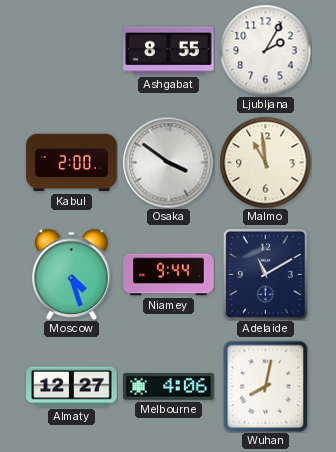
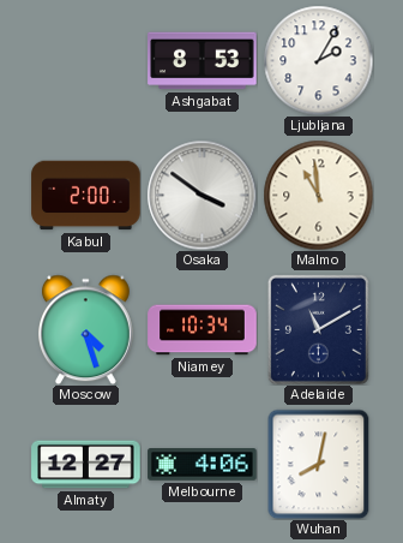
Ashgabat: 8:55 -> 8:53 (203, 61)
Niamey: 9:44 -> 10:34 (203, 330)
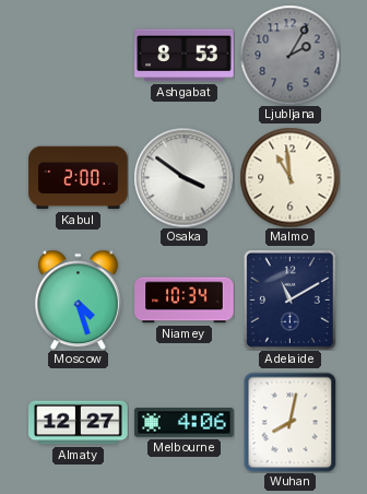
Ljubljana dial: white -> grey (289, 55)
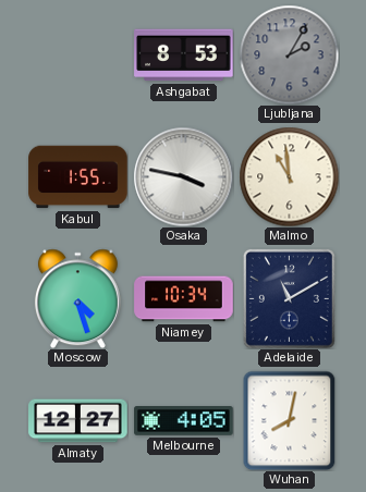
Kabul: 2:00 -> 1:55 (78, 177)
Osaka: 3:51 -> 3:47 (183, 176)
Melbourne: 4:06 -> 4:05 (184, 421)
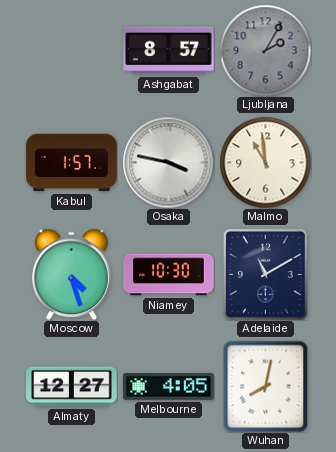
Ashgabat: 8:53 -> 8:57 (169, 51)
Kabul: 1:55 -> 1:57 (72, 163)
Niamey: 10:34 -> 10:30 (169, 275)
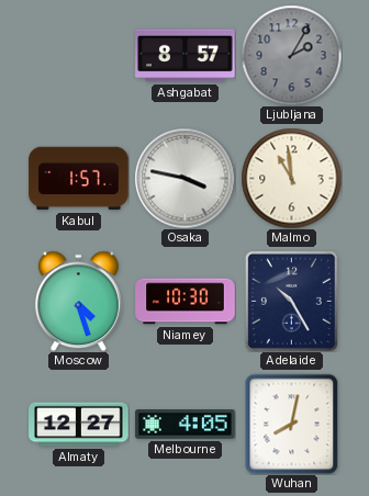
Adelaide: 11:10 -> 10:25 (291, 301)
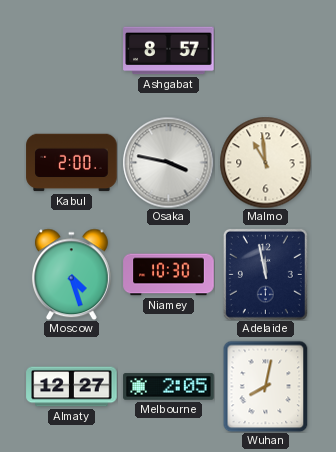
Ljubljana: 2:05 -> none (291, 55)
Kabul: 1:57 -> 2:00 (72, 163)
Adelaide: 10:25 -> 11:58 (265, 274)
Melbourne: 4:05 -> 2:05 (169, 387)
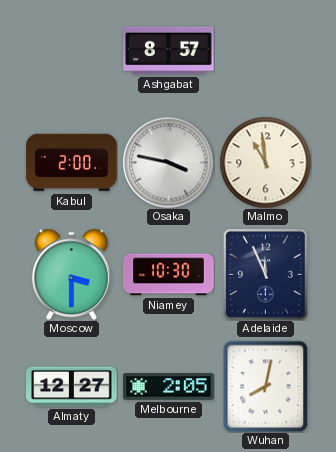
Moscow: 4:27 -> 3:30 (71, 274)
Adelaide: 11:58 -> 11:56 (265, 274)
